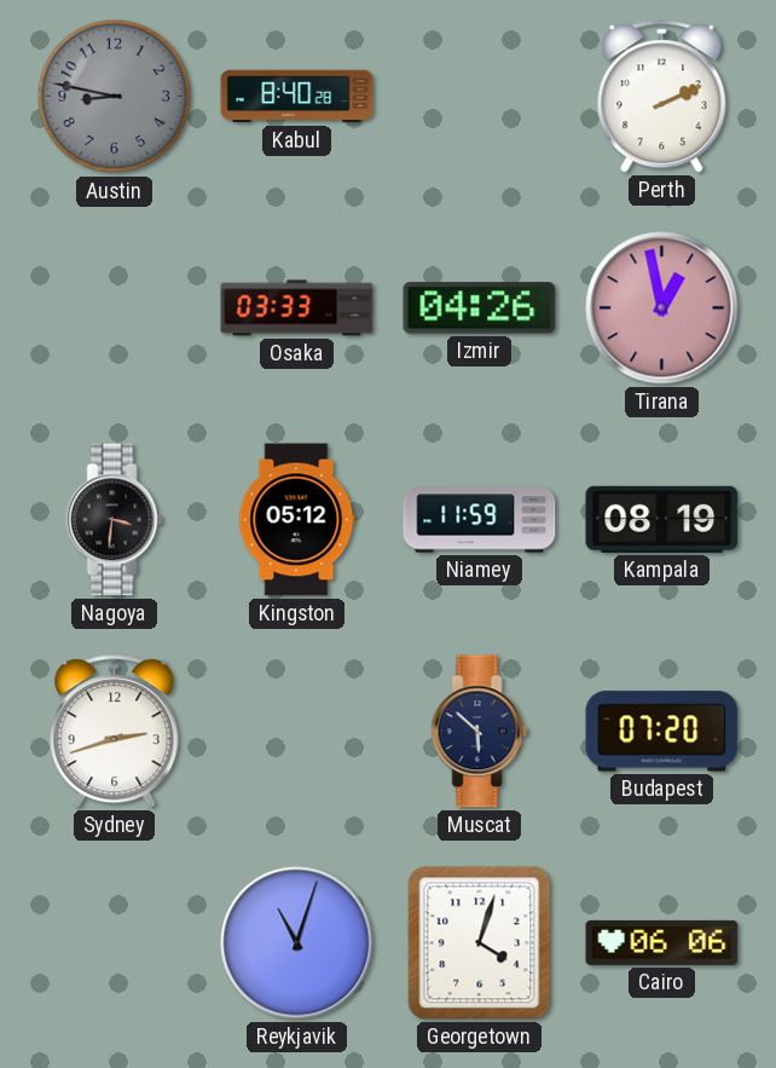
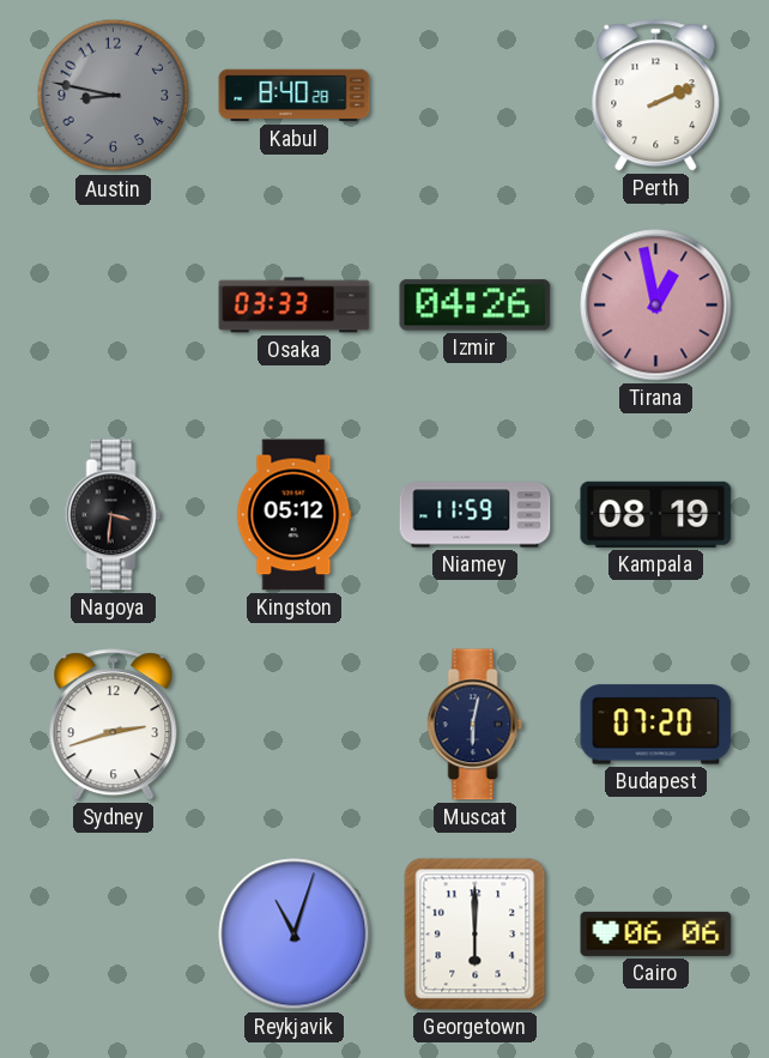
Muscat: 5:52 -> 6:02 (476, 725)
Georgetown: 4:03 -> 6:00 (476, 935)
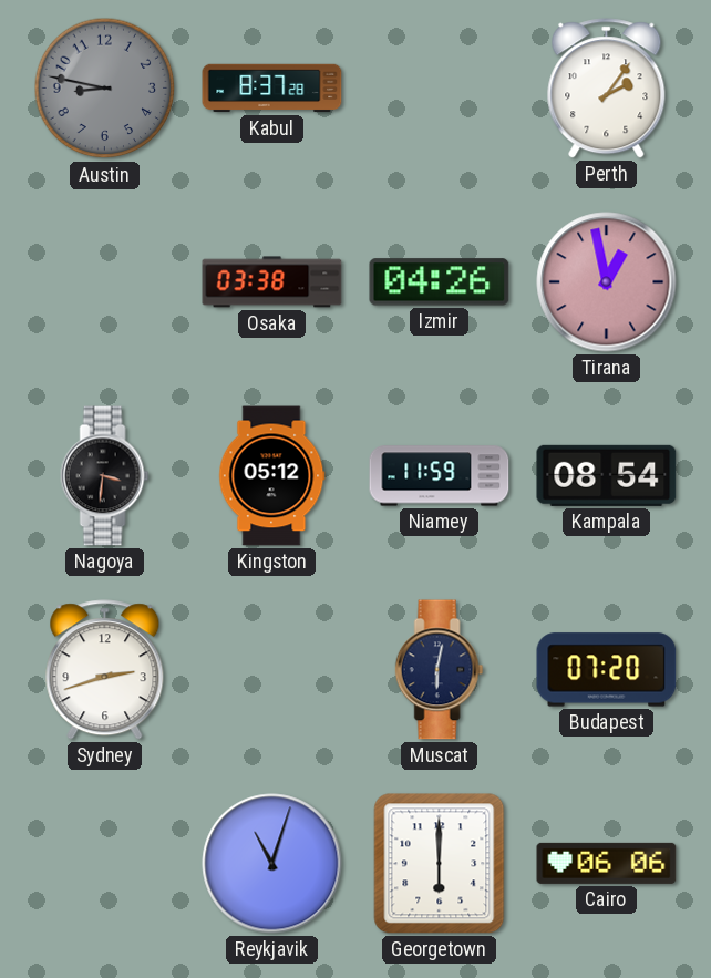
Kabul: 8:40 -> 8:37 (272, 89)
Perth: 2:11 -> 2:06 (607, 89)
Osaka: 03:33 -> 03:38 (272, 282)
Kampala: 08:19 -> 08:54 (607, 475)
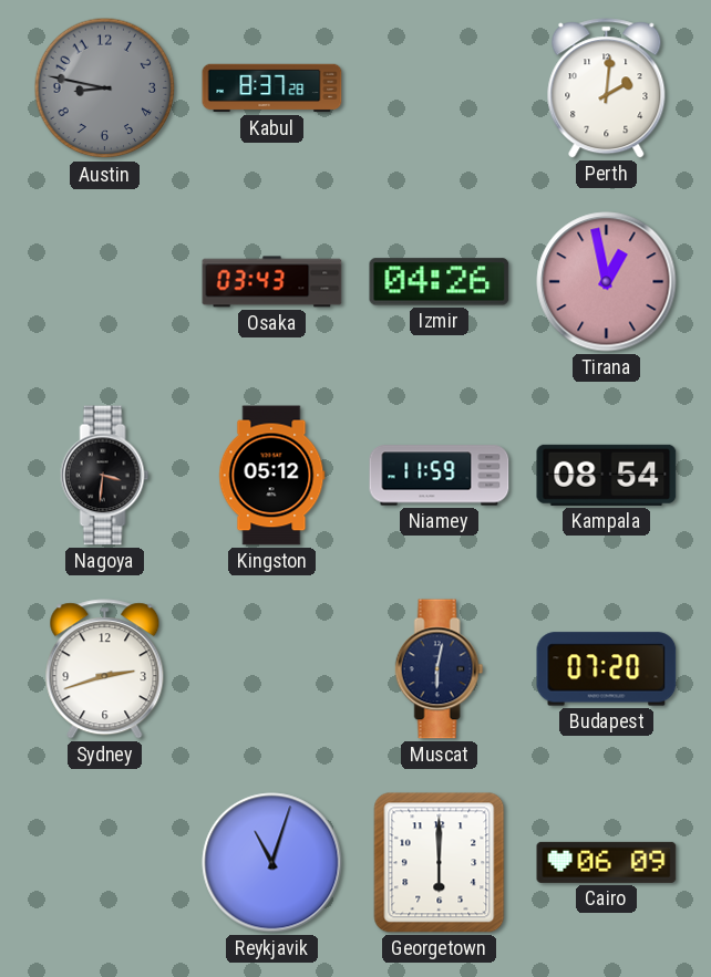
Perth: 2:06 -> 2:01 (607, 89)
Osaka: 03:38 -> 03:43 (272, 282)
Cairo: 06:06 -> 06:09 (607, 862)
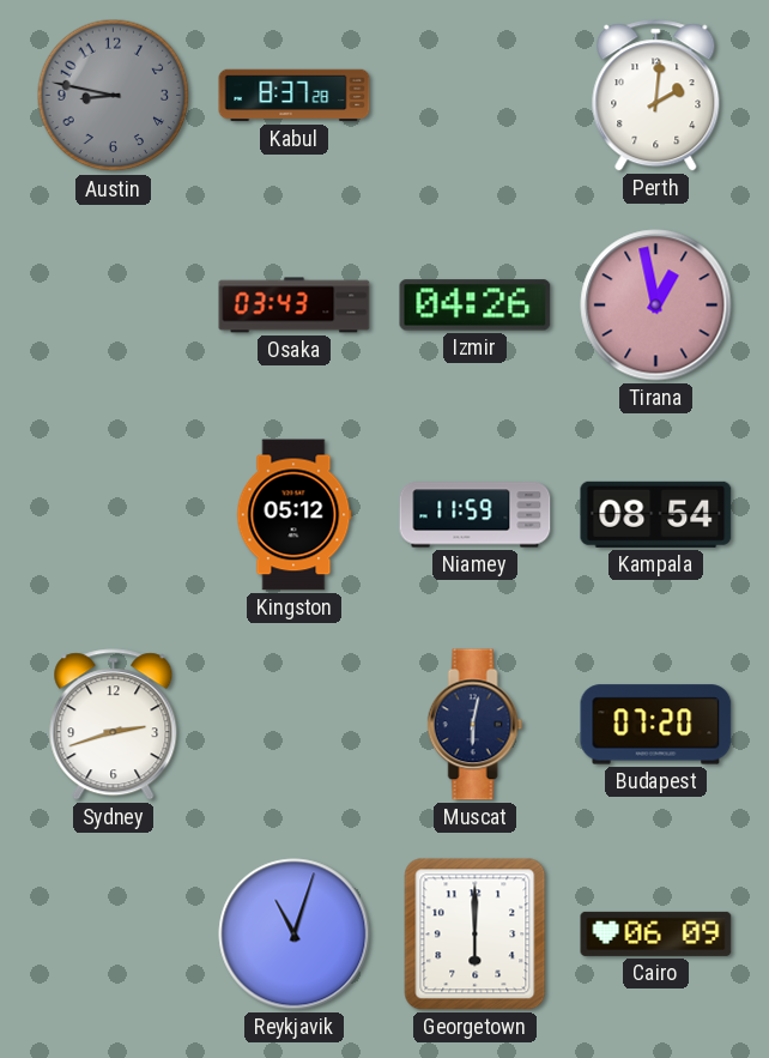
Nagoya: 3:31 -> none (105, 476)
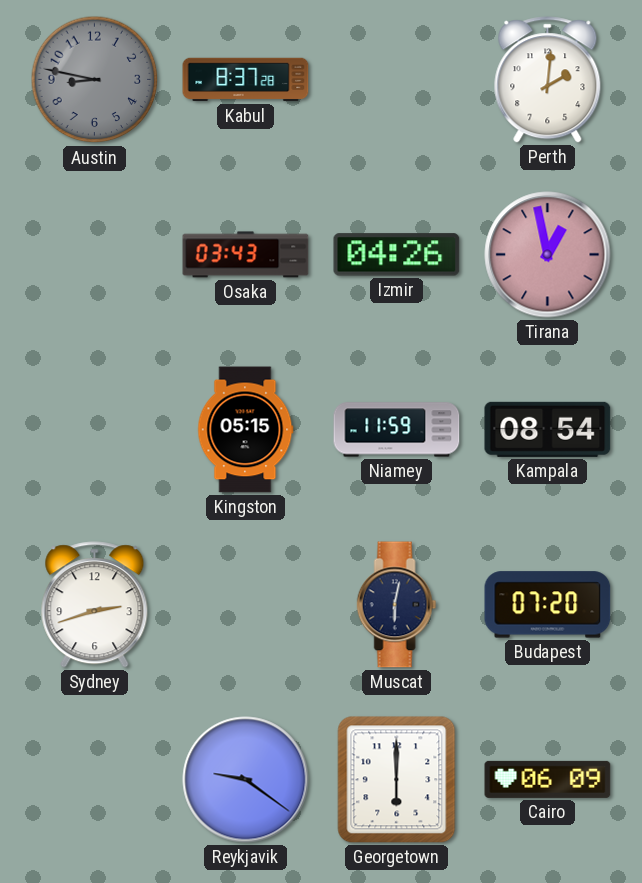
Kingston: 05:12 -> 05:15 (246, 430)
Reykjavik: 11:03 -> 9:21 (246, 780)
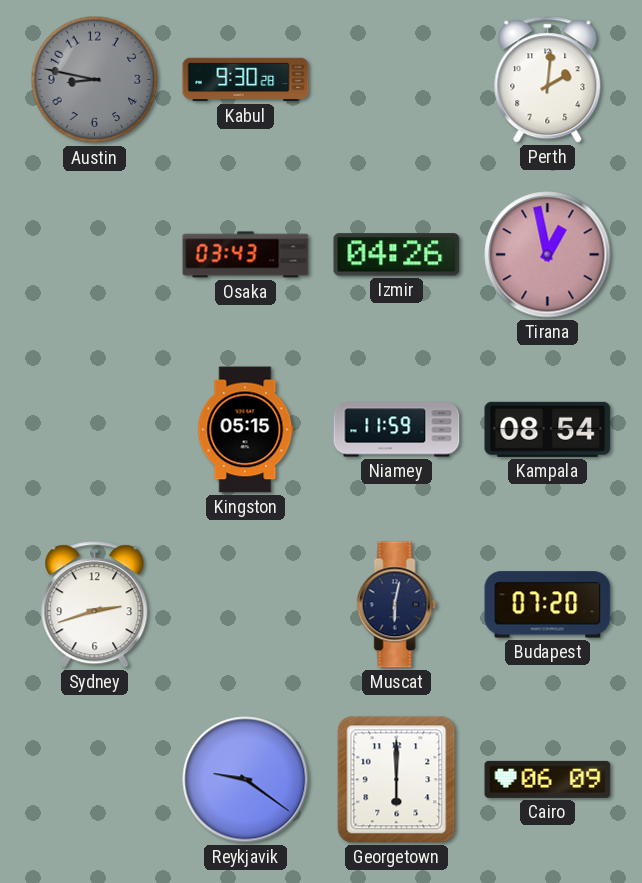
Kabul: 8:37 -> 9:30 (246, 80)
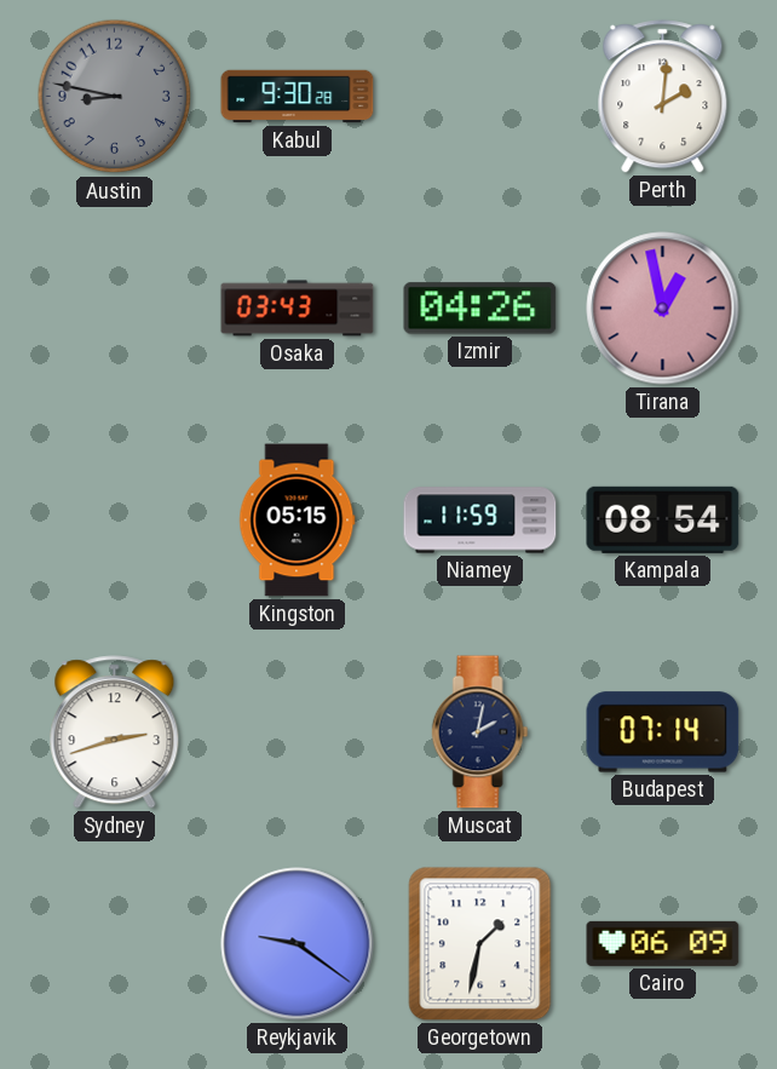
Muscat: 6:02 -> 2:02 (480, 732)
Budapest: 07:20 -> 07:14 (663, 732)
Georgetown: 6:00 -> 1:32 (480, 944)
